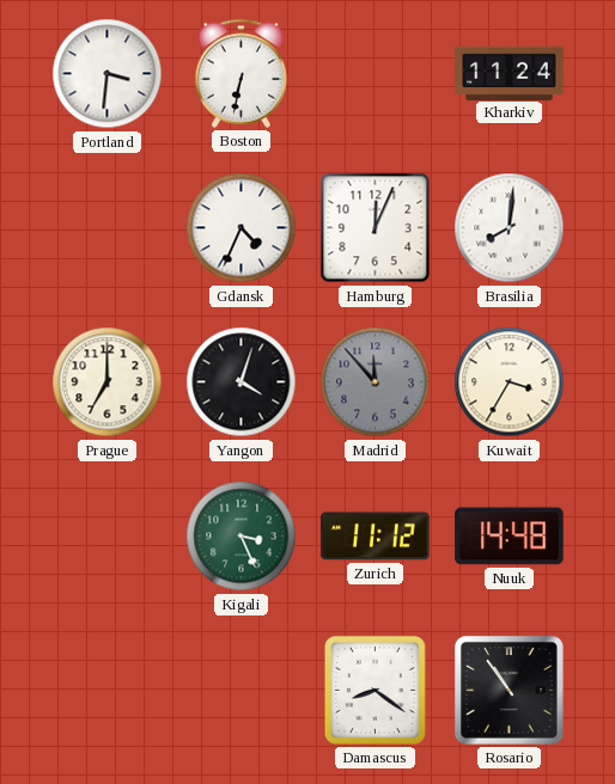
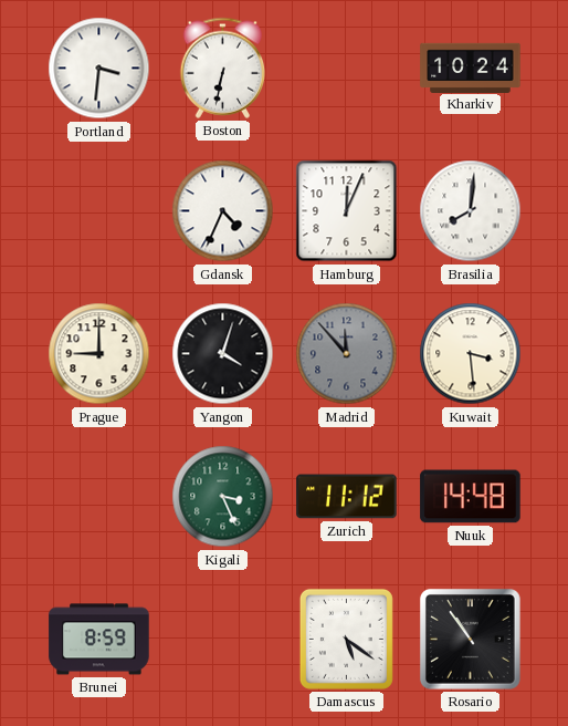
Kharkiv: 11:24 -> 10:24 (471, 68)
Prague: 7:00 -> 9:00 (99, 354)
Kuwait: 3:35 -> 3:29 (471, 354)
Brunei: none -> 8:59 (99, 640)
Damascus: 8:21 -> 5:21 (346, 639)
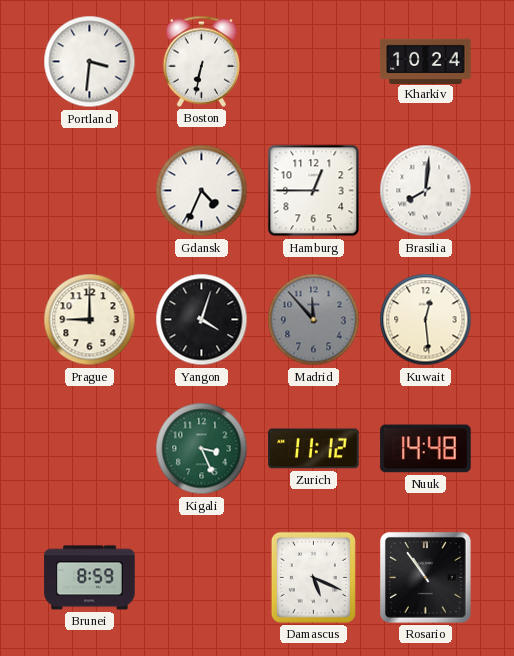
Hamburg: 12:04 -> 12:45 (314, 191)
Kuwait: 3:29 -> 12:29 (426, 320)
Damascus: 5:21 -> 5:19 (313, 577)
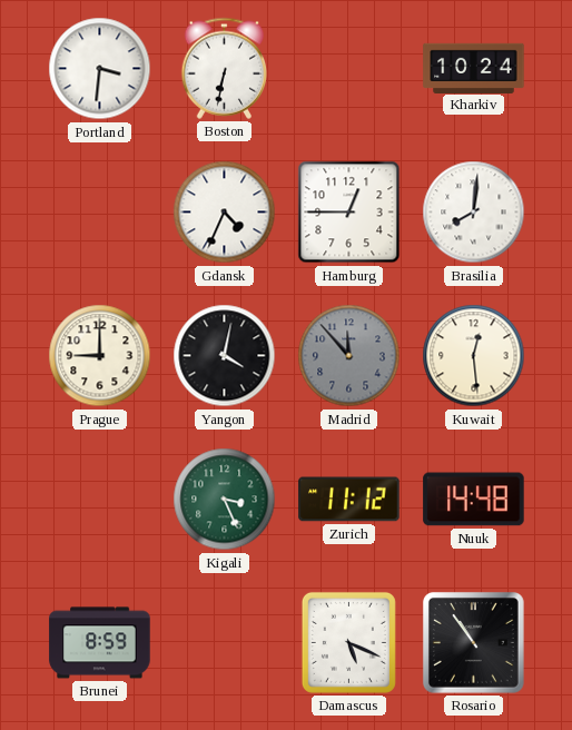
Yangon: 4:03 -> 4:02 (225, 356)
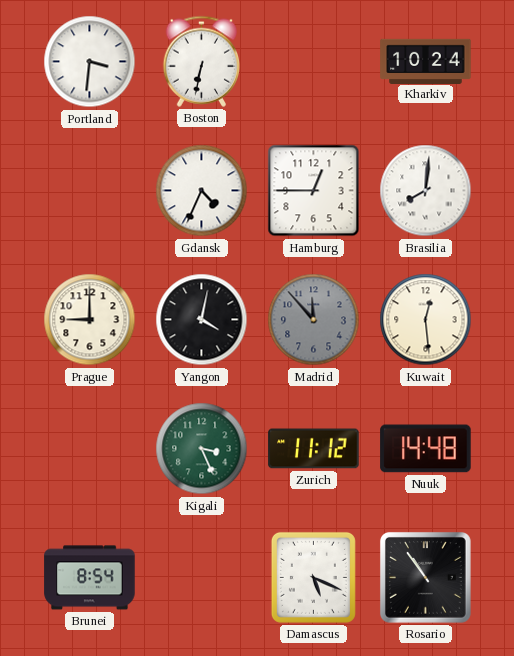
Brunei: 8:59 -> 8:54 (90, 578)
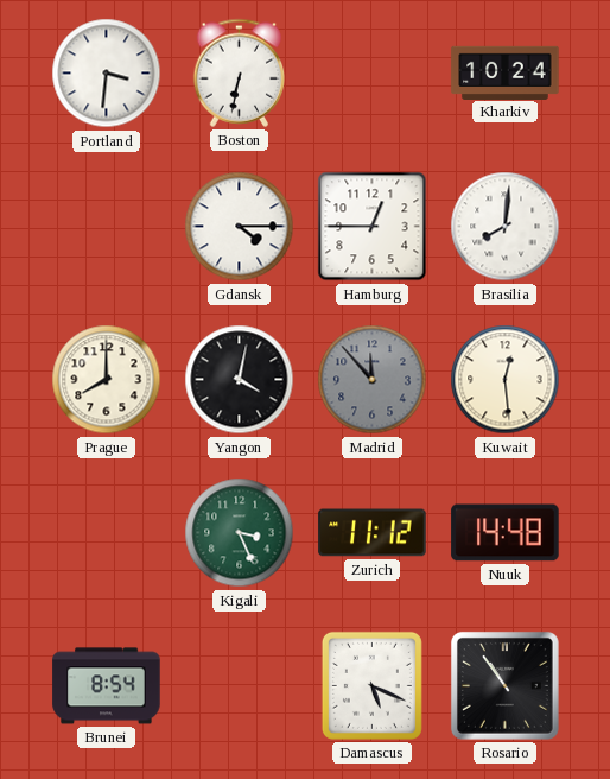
Gdansk: 4:34 -> 4:15 (240, 227)
Prague: 9:00 -> 8:00 (107, 380)
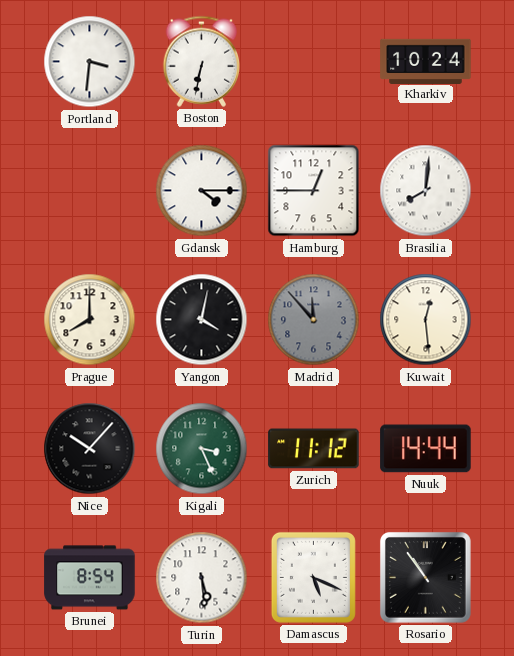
Nice: none -> 10:07 (90, 449)
Nuuk: 14:48 -> 14:44 (426, 449)
Turin: none -> 5:29 (202, 578)
